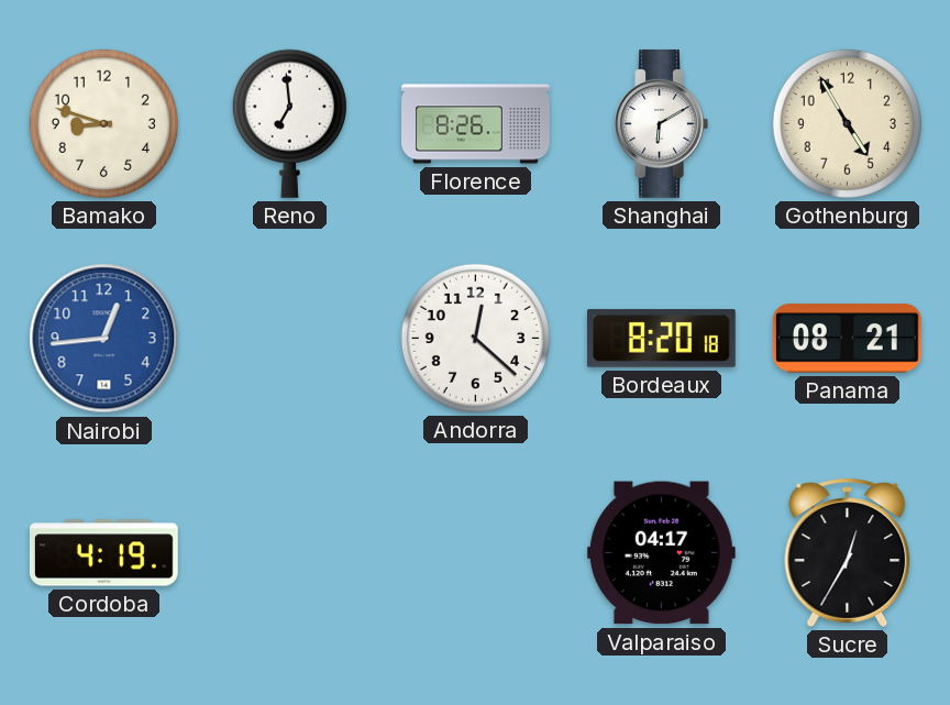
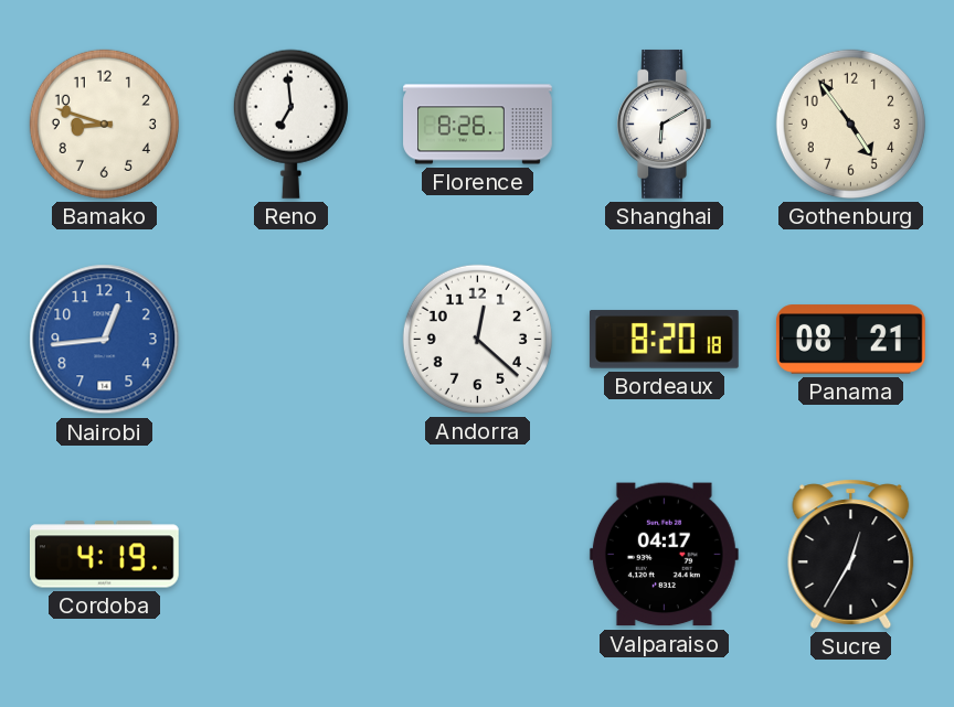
Gothenburg: 4:55 -> 4:54 (850, 124)
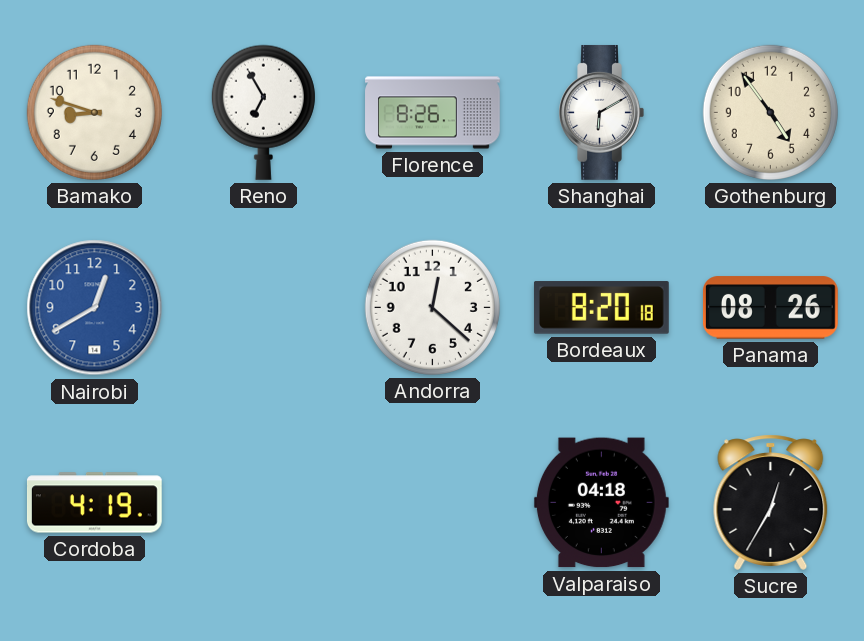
Reno: 6:59 -> 6:55 (263, 112)
Nairobi: 12:44 -> 12:40 (95, 308)
Panama: 08:21 -> 08:26 (770, 308)
Valparaiso: 04:17 -> 04:18 (601, 503)
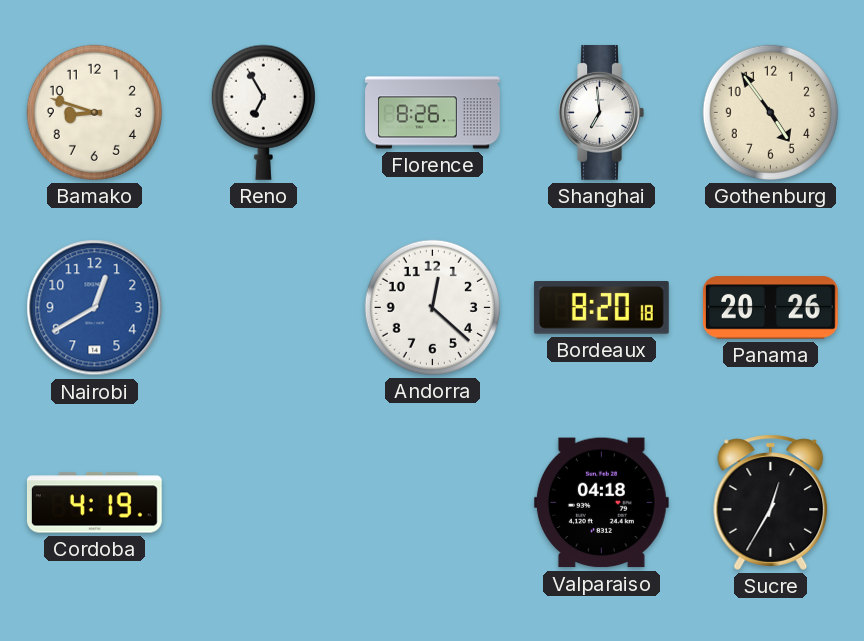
Shanghai: 6:10 -> 6:59 (601, 113)
Panama: 08:26 -> 20:26 (770, 308)
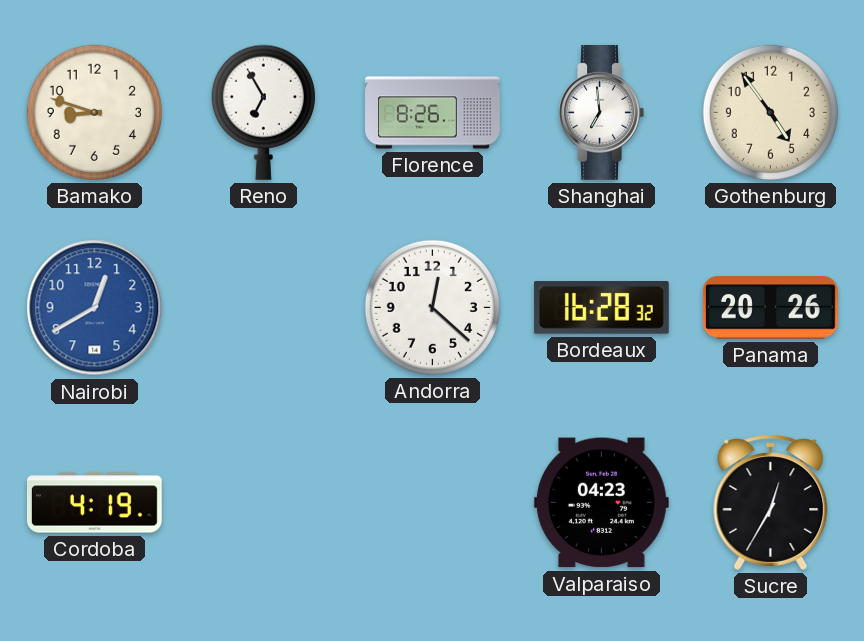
Bordeaux: 8:20 -> 16:28 (601, 308)
Valparaiso: 04:18 -> 04:23 (601, 503)
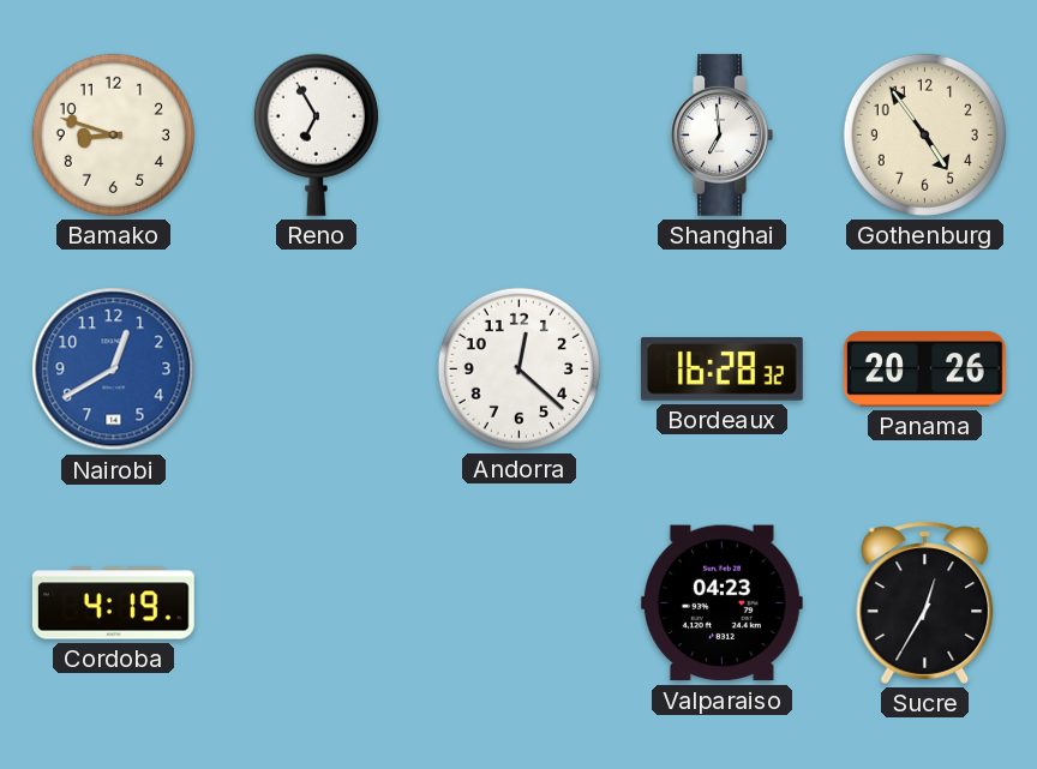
Florence: 8:26 -> none (433, 113)
